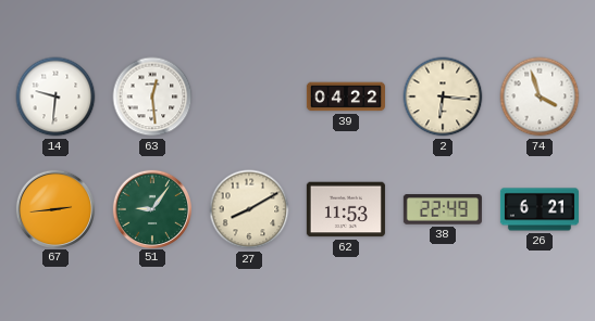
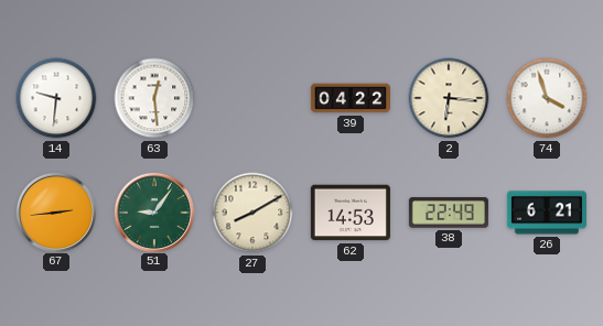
62: 11:53 -> 14:53 (351, 213)
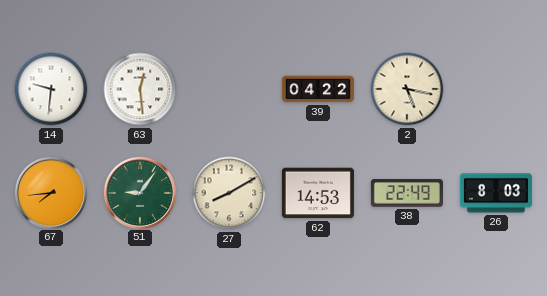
2: 6:16 -> 5:17 (407, 89)
74: 3:57 -> none (547, 98)
67: 2:44 -> 7:44 (50, 192)
26: 6:21 -> 8:03 (496, 193)
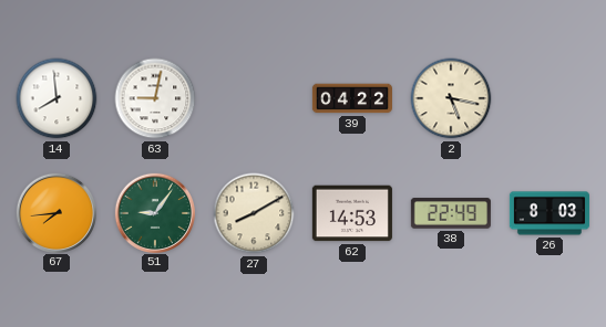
14: 9:31 -> 7:59 (57, 98)
63: 12:29 -> 9:02 (155, 98)
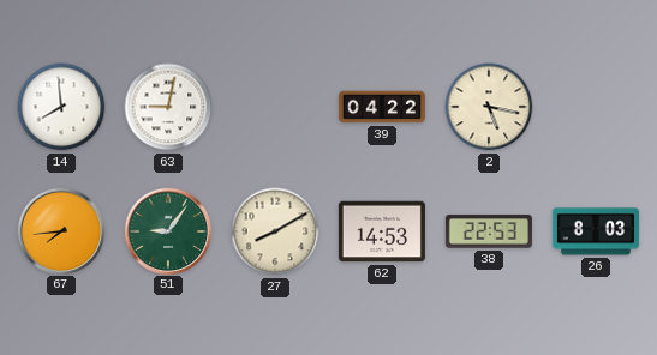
38: 22:49 -> 22:53 (489, 231)
